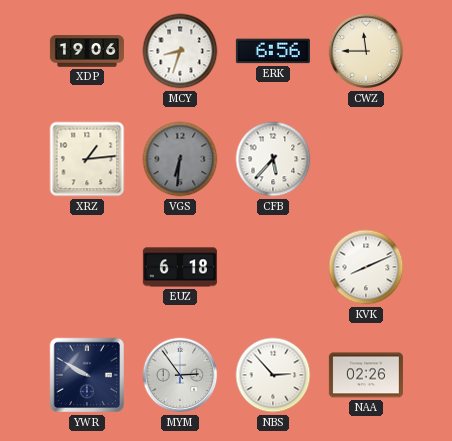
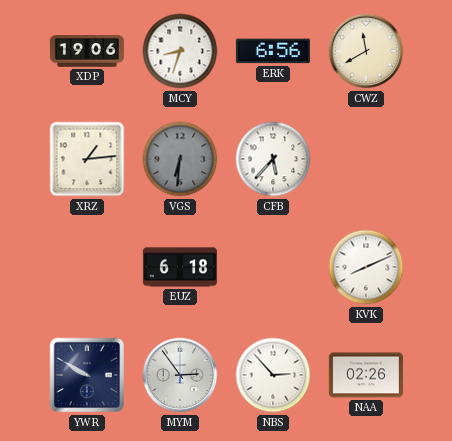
CWZ: 11:45 -> 11:40 (366, 51)
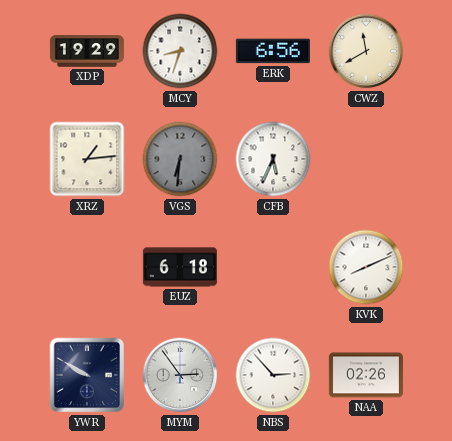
XDP: 19:06 -> 19:29 (87, 51)
CFB: 5:37 -> 5:34 (273, 159)
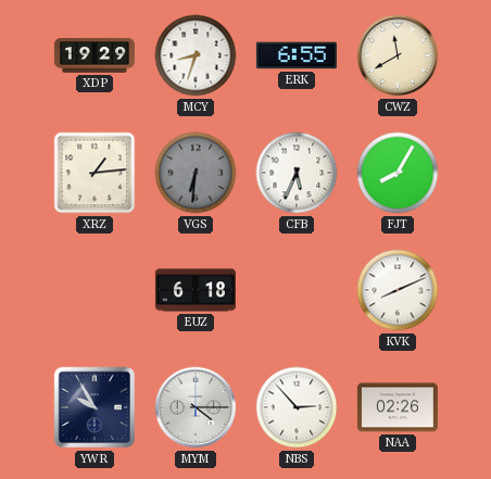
ERK: 6:56 -> 6:55 (297, 55)
FJT: none -> 8:05 (398, 173)
YWR: 9:50 -> 9:55 (95, 407)
MYM: 2:54 -> 4:15 (196, 407)
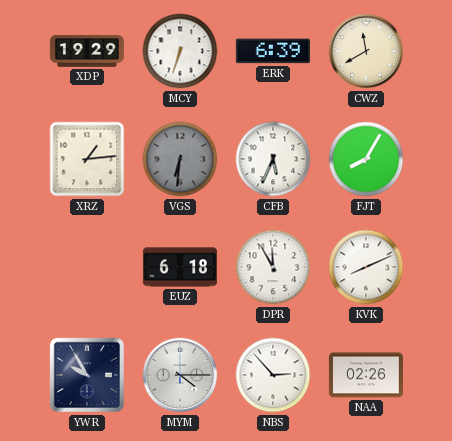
MCY: 8:33 -> 6:33 (180, 51)
ERK: 6:55 -> 6:39 (273, 51)
DPR: none -> 11:55 (273, 267)
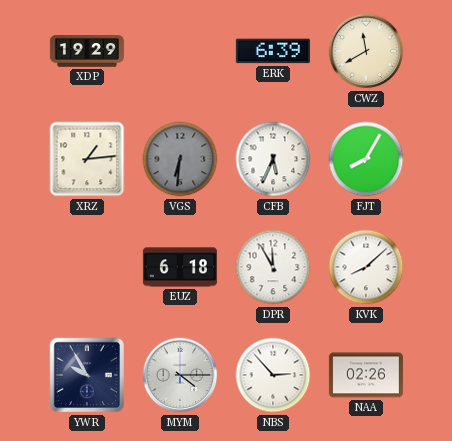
MCY: 6:33 -> none (180, 51)
KVK: 8:11 -> 8:08 (366, 267)
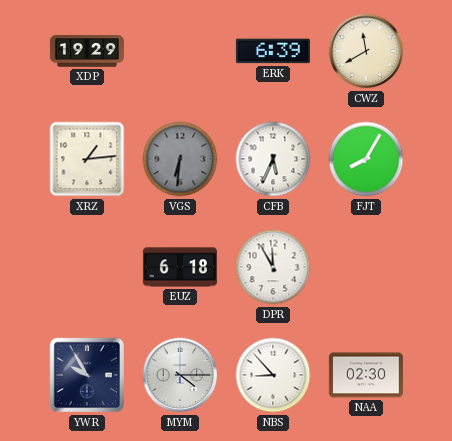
KVK: 8:08 -> none (366, 267)
NBS: 2:53 -> 8:53 (273, 375)
NAA: 02:26 -> 02:30 (366, 375)
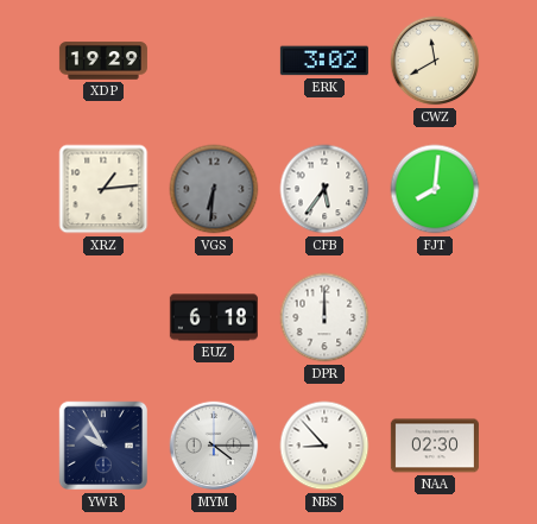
ERK: 6:39 -> 3:02 (324, 61)
CFB: 5:34 -> 5:36 (324, 189)
FJT: 8:05 -> 8:01 (435, 189)
DPR: 11:55 -> 12:00 (324, 317)
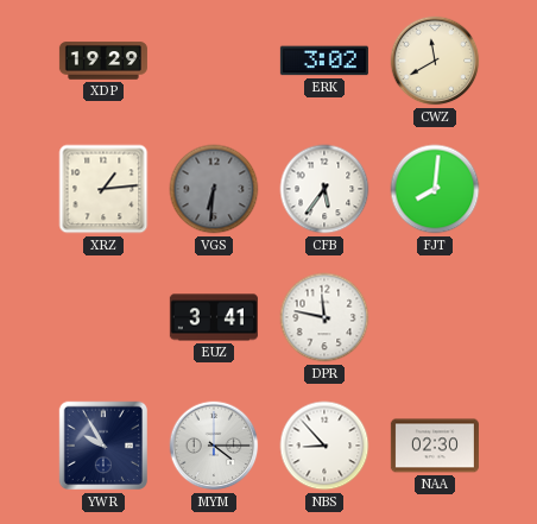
EUZ: 6:18 -> 3:41 (214, 317)
DPR: 12:00 -> 11:47 (324, 317)
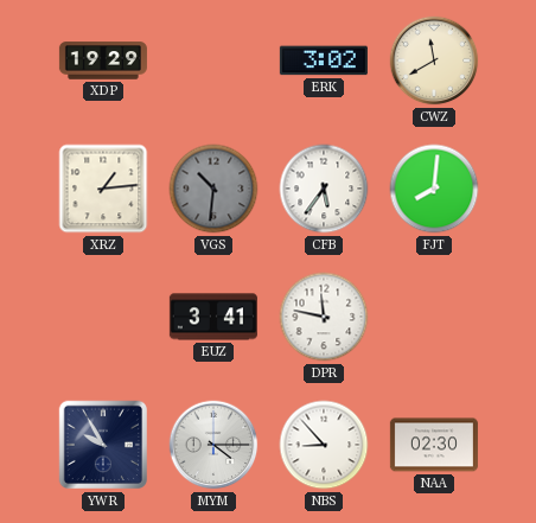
VGS: 6:31 -> 10:31 (213, 189)
